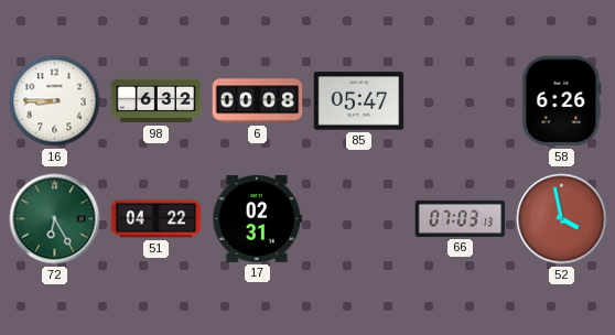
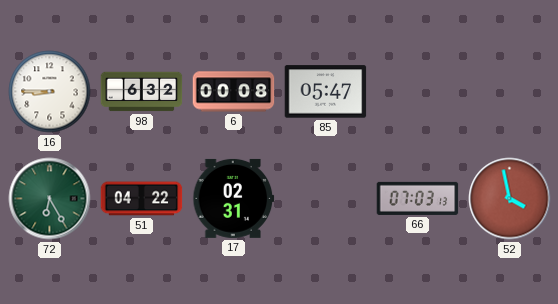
58: 6:26 -> none (562, 101)
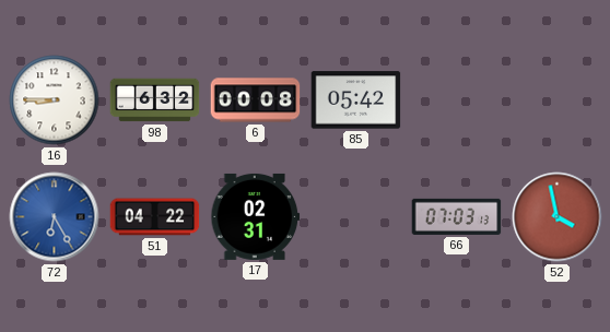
85: 05:47 -> 05:42 (356, 100)
72 dial: green -> blue (55, 217)
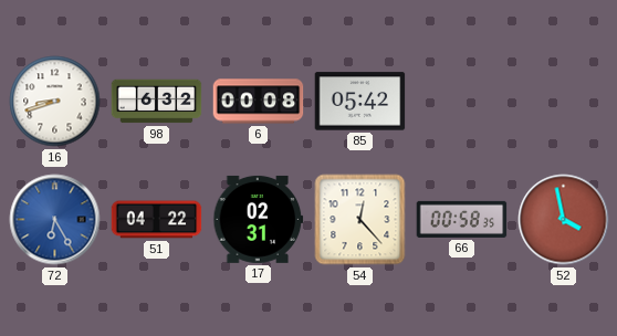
16: 8:45 -> 8:42 (55, 102)
54: none -> 12:23 (360, 220)
66: 07:03 -> 00:58 (462, 219)
